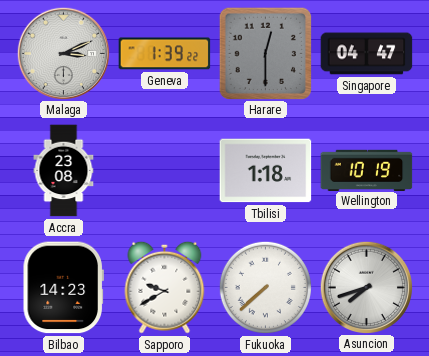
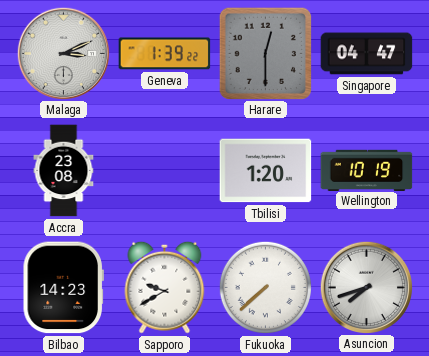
Tbilisi: 1:18 -> 1:20 (266, 171)
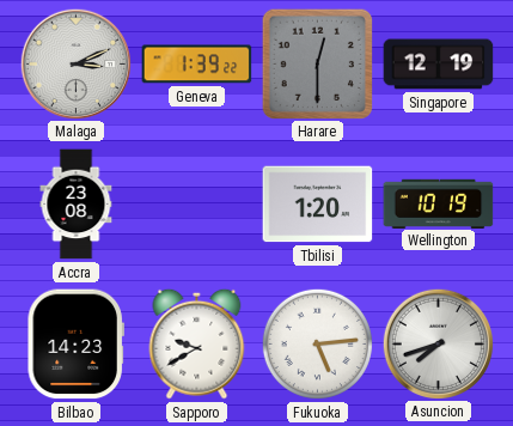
Singapore: 04:47 -> 12:19 (439, 65)
Fukuoka: 7:38 -> 5:14 (317, 343)
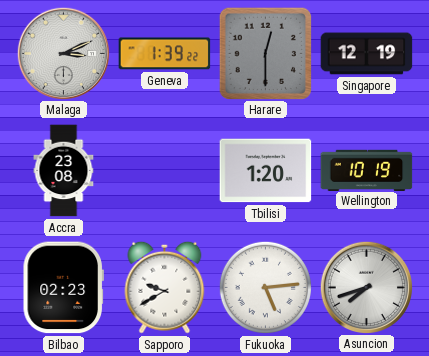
Bilbao: 14:23 -> 02:23 (63, 288)
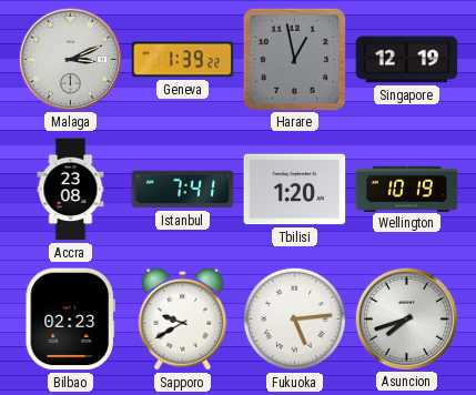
Harare: 12:30 -> 12:58 (294, 59)
Istanbul: none -> 7:41 (183, 190)
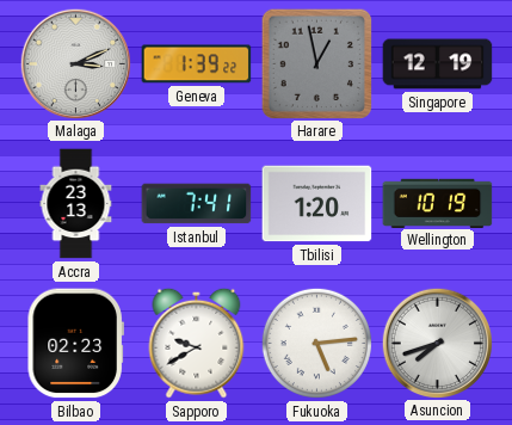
Accra: 23:08 -> 23:13 (76, 204)
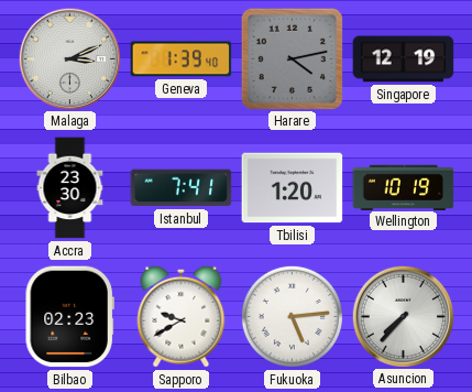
Geneva: 1:39:22 -> 1:39:40 (182, 59)
Harare: 12:58 -> 4:13 (292, 58)
Accra: 23:13 -> 23:30 (70, 188)
Asuncion: 7:42 -> 7:37 (403, 316)
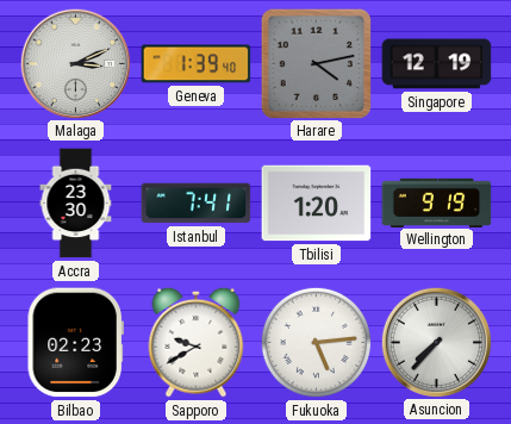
Wellington: 10:19 -> 9:19 (437, 202)
